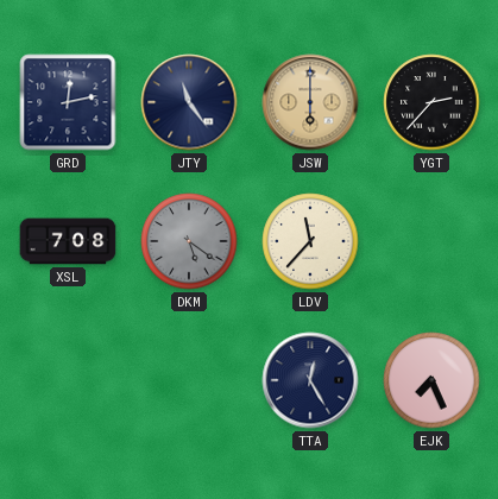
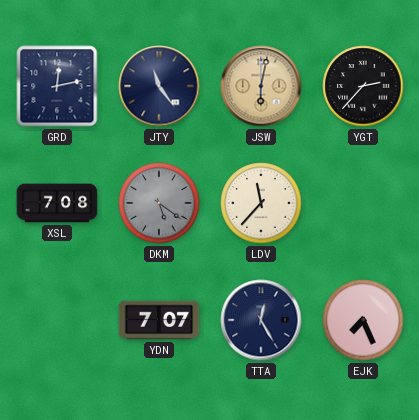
JSW: 6:00 -> 6:02 (261, 86)
YDN: none -> 7:07 (159, 320)
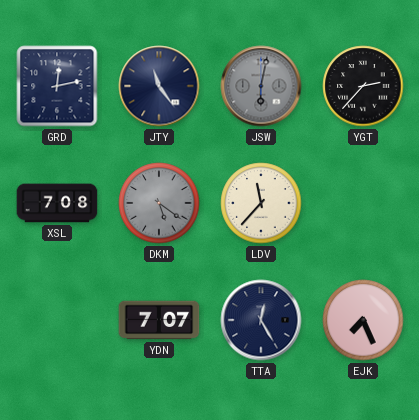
JSW dial: champagne -> grey (261, 86)
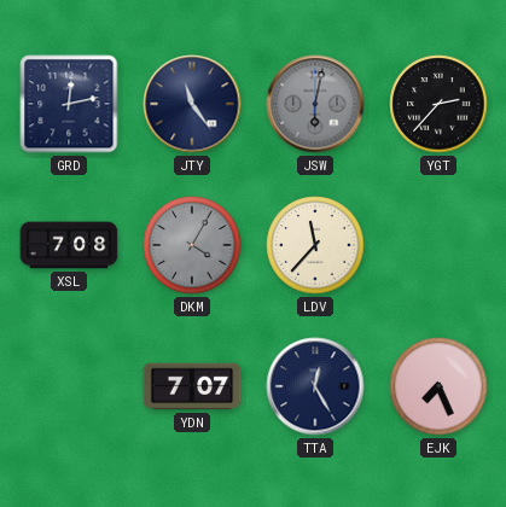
DKM: 5:21 -> 4:05 (192, 245)
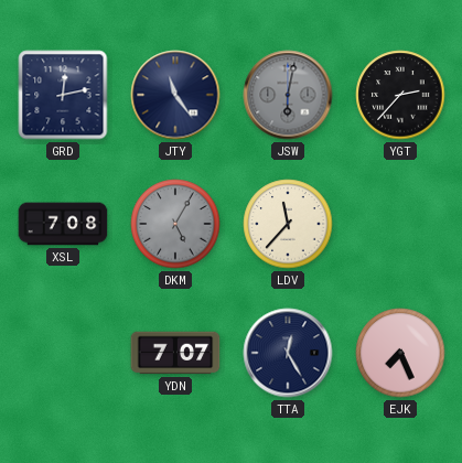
DKM: 4:05 -> 5:05 (175, 224)
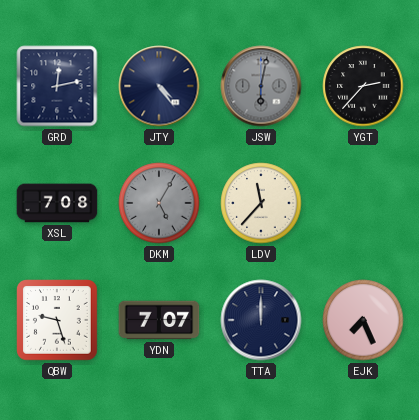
JTY: 11:24 -> 4:24 (159, 86)
QBW: none -> 9:27 (57, 320)
TTA: 12:25 -> 12:00 (261, 320)
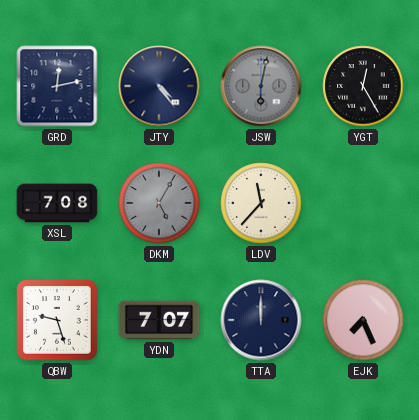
YGT: 2:37 -> 12:25 (363, 86)
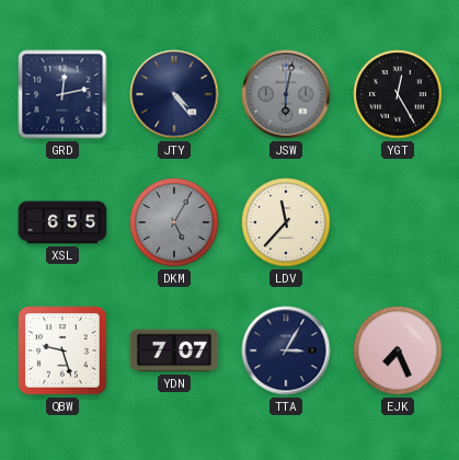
XSL: 7:08 -> 6:55 (62, 222)
TTA: 12:00 -> 3:05 (286, 350)
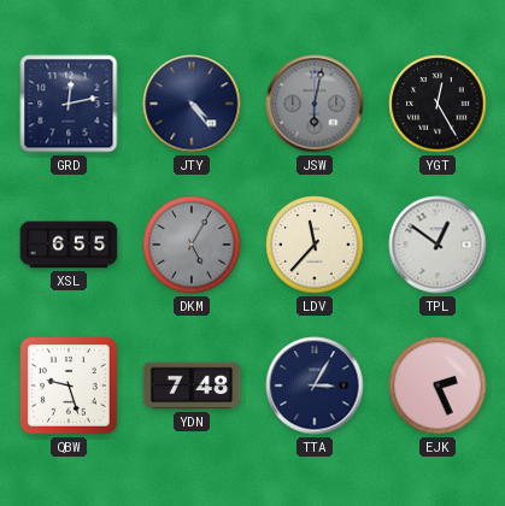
TPL: none -> 12:51 (438, 245)
YDN: 7:07 -> 7:48 (192, 386)
EJK: 7:26 -> 2:26 (438, 386)
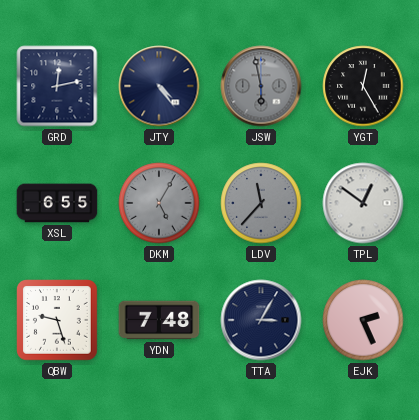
JSW: 6:02 -> 5:58 (261, 86)
LDV dial: cream -> grey (261, 203)
